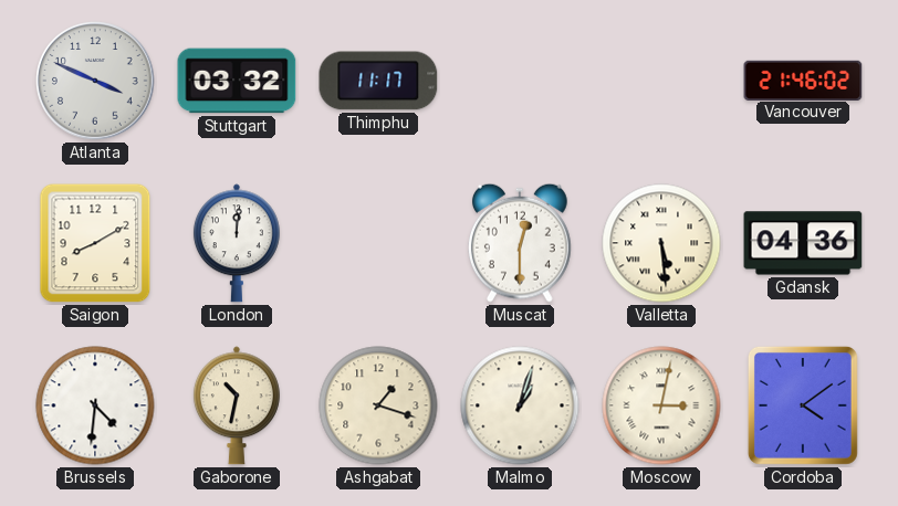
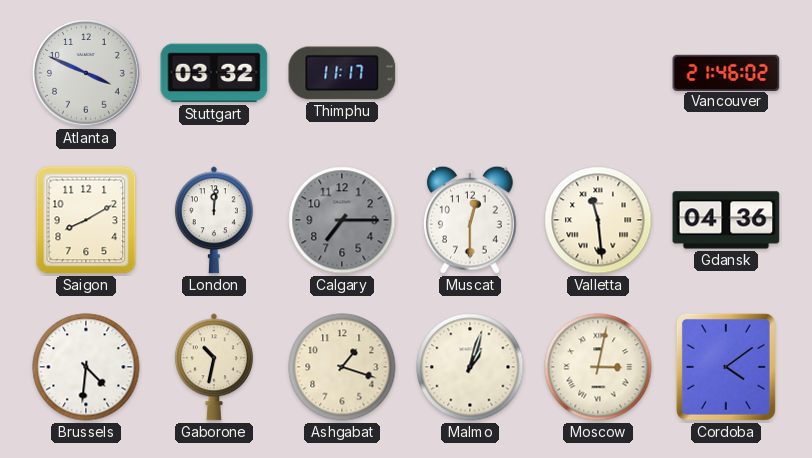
Calgary: none -> 7:15 (342, 220)
Valletta: 5:29 -> 11:29 (598, 220)
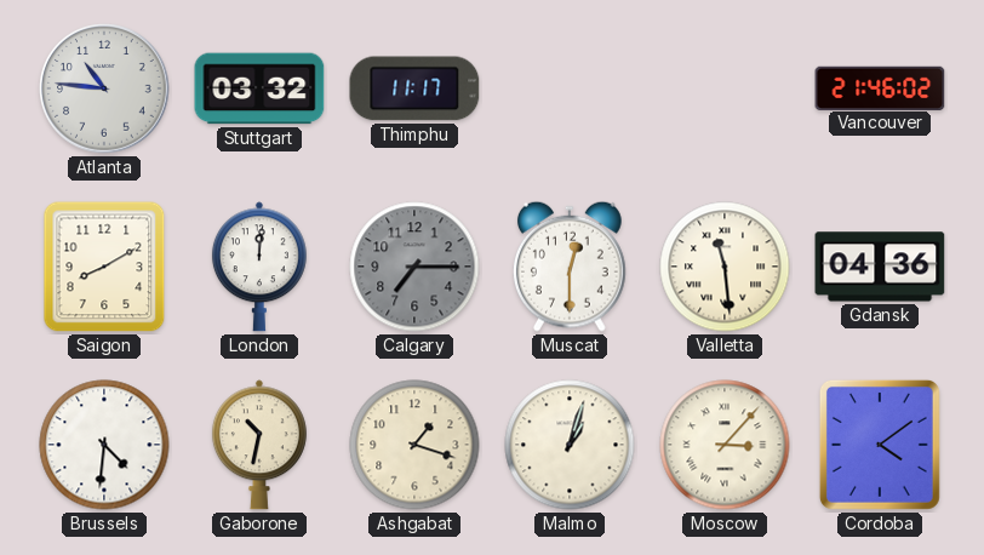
Atlanta: 3:49 -> 10:46 (104, 88)
Moscow: 3:02 -> 3:07 (725, 445)
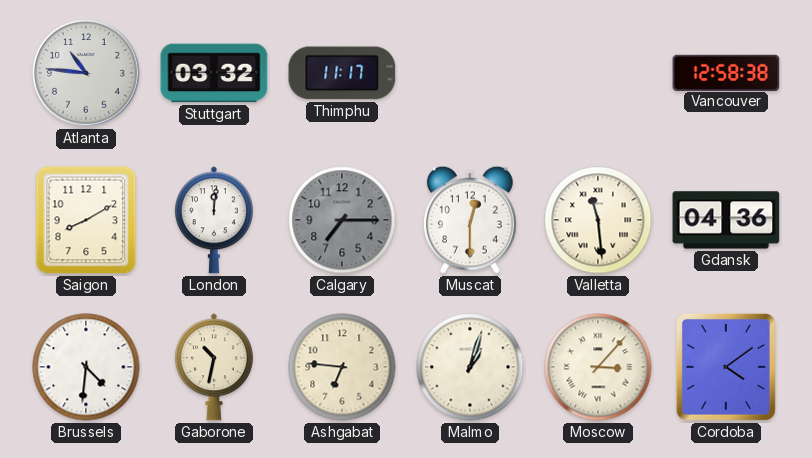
Vancouver: 21:46 -> 12:58 (726, 72)
Ashgabat: 1:18 -> 6:46 (342, 367)
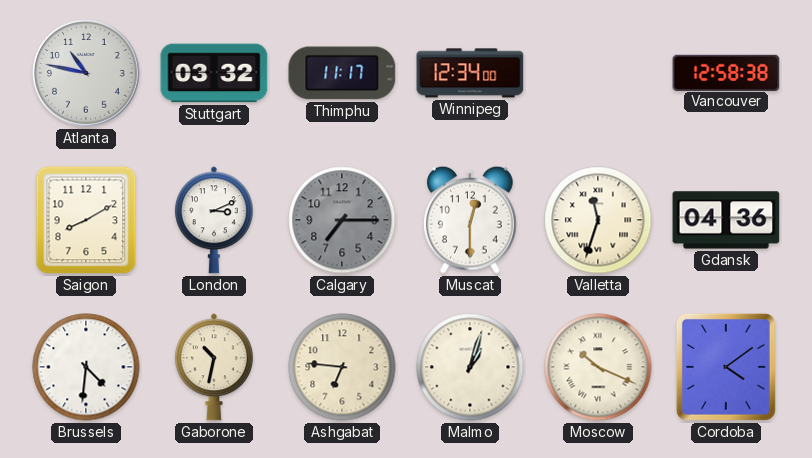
Atlanta: 10:46 -> 10:47 (86, 73)
Winnipeg: none -> 12:34 (470, 73)
London: 12:01 -> 3:11 (214, 220)
Valletta: 11:29 -> 11:33 (598, 220)
Moscow: 3:07 -> 10:19 (598, 367)
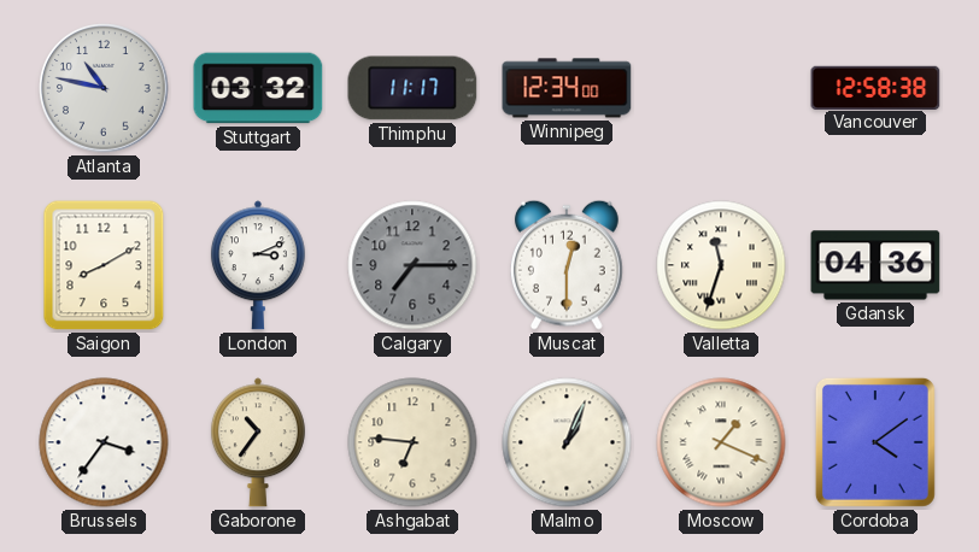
Brussels: 4:31 -> 3:36 (104, 442)
Gaborone: 10:32 -> 10:36 (258, 442)
Malmo: 1:03 -> 1:04 (567, 442)
Moscow: 10:19 -> 1:19 (721, 442)
